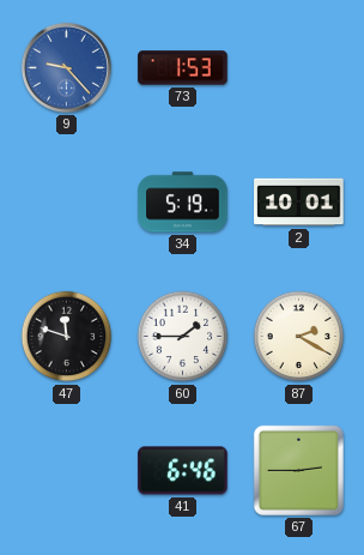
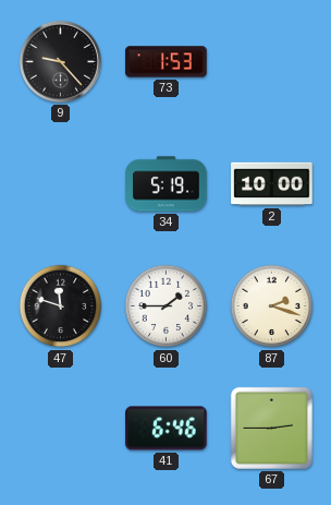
9 dial: blue -> black (60, 61)
2: 10:01 -> 10:00 (272, 184)
87: 2:20 -> 2:18 (272, 306)
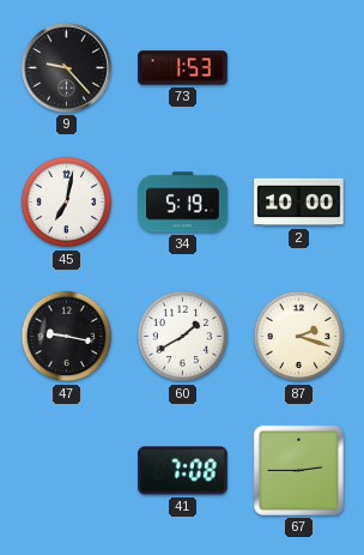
45: none -> 7:02 (67, 203)
47: 11:48 -> 9:17 (67, 337)
60: 1:45 -> 1:40 (183, 337)
41: 6:46 -> 7:08 (183, 471)
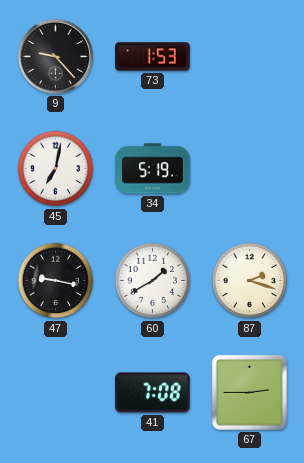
2: 10:00 -> none (299, 203)
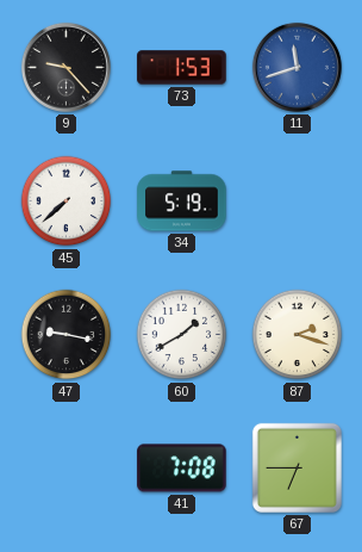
11: none -> 11:42 (297, 67)
45: 7:02 -> 7:38 (67, 201)
67: 2:45 -> 6:45 (297, 467)
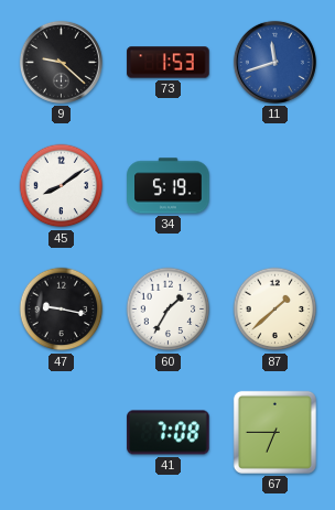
9: 9:23 -> 9:22 (61, 62)
45: 7:38 -> 8:09 (62, 186)
60: 1:40 -> 1:35 (169, 310)
87: 2:18 -> 1:38 (275, 310)
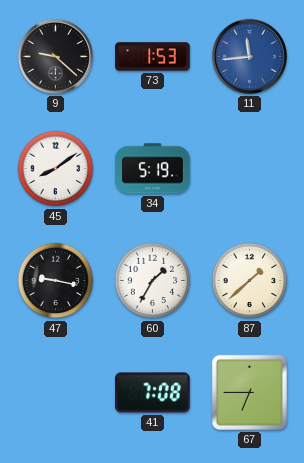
11: 11:42 -> 11:44 (249, 56)
